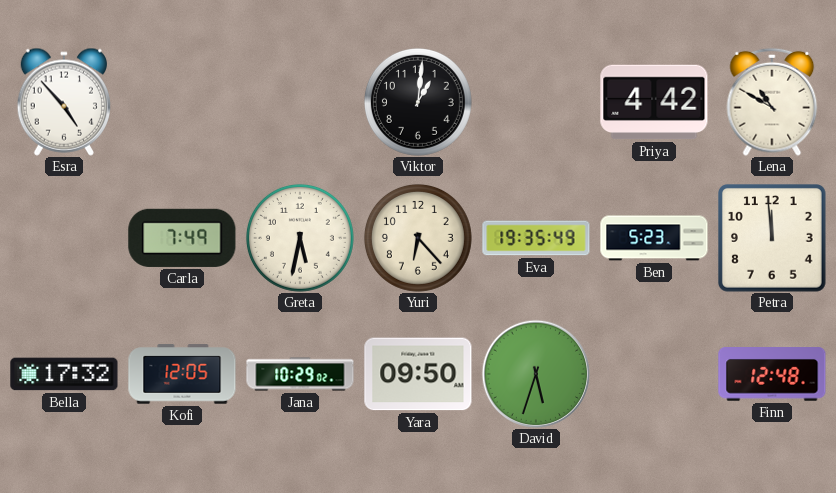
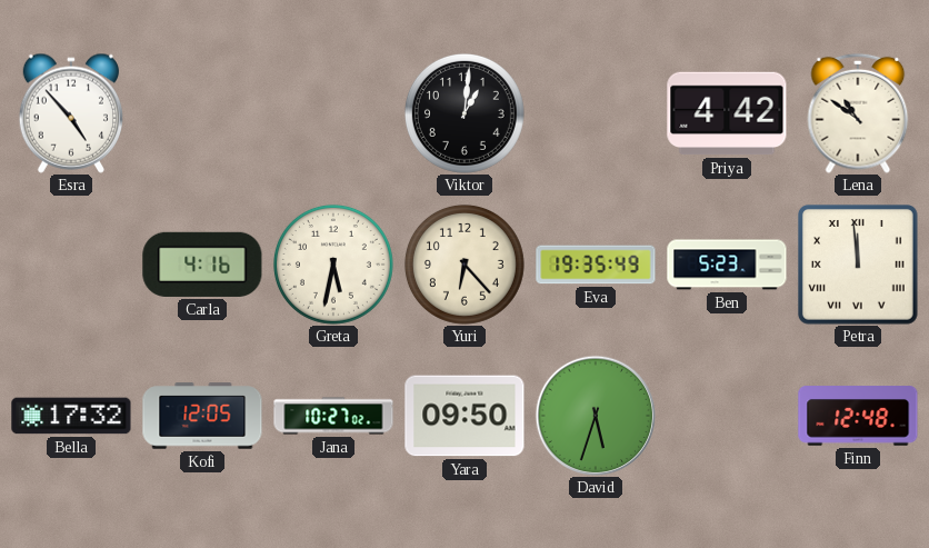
Lena: 10:50 -> 10:51 (858, 113)
Carla: 7:49 -> 4:16 (202, 265)
Petra numerals: Arabic -> Roman (859, 266)
Jana: 10:29 -> 10:27 (333, 416)
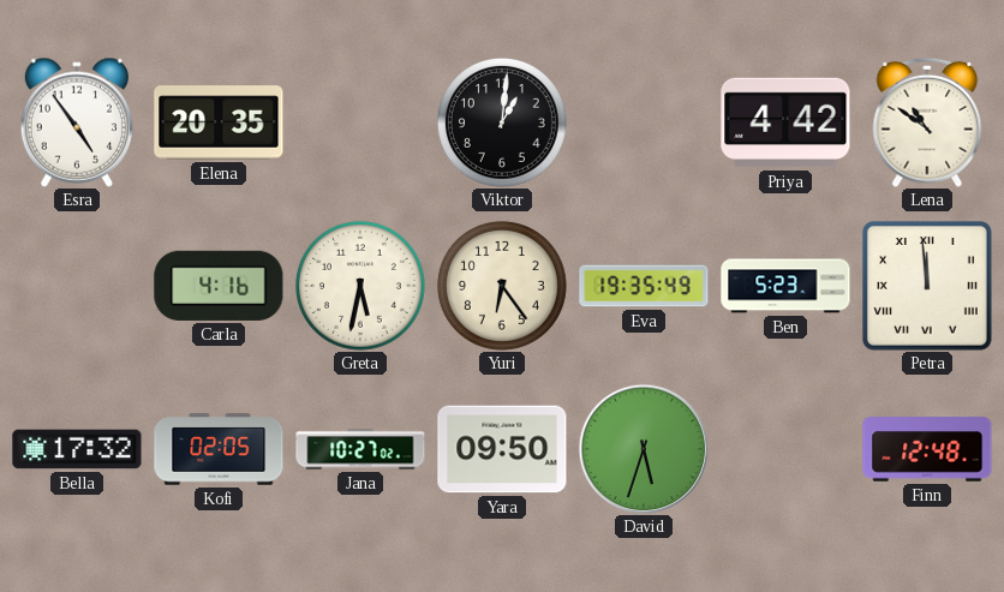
Esra: 4:53 -> 4:54 (77, 122)
Elena: none -> 20:35 (219, 122)
Yuri: 6:23 -> 6:24 (502, 286)
Kofi: 12:05 -> 02:05 (219, 449)
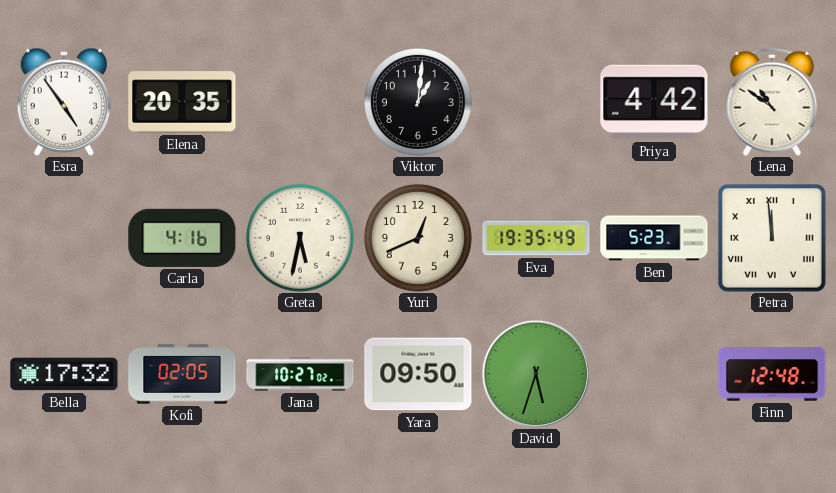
Yuri: 6:24 -> 12:41 (418, 238)
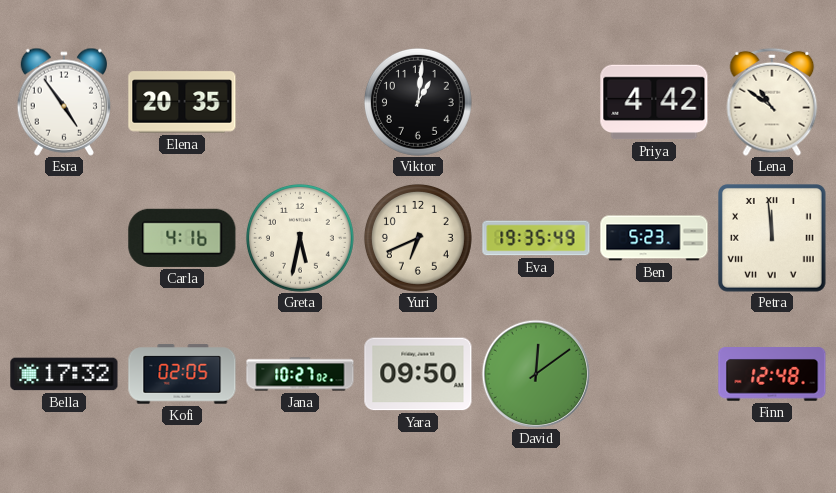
Yuri: 12:41 -> 6:41 (418, 238)
David: 5:33 -> 12:09 (535, 373)
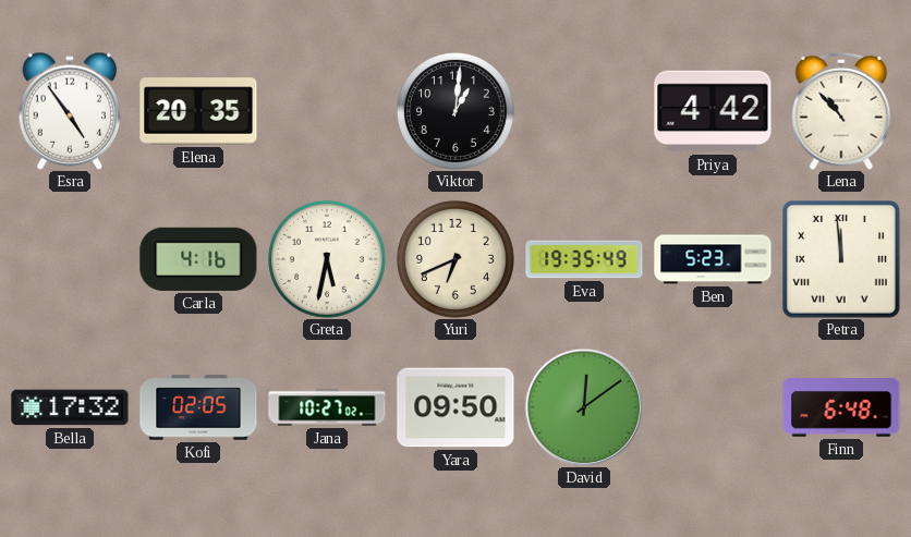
Lena: 10:51 -> 10:53 (841, 111)
Finn: 12:48 -> 6:48 (841, 407)
